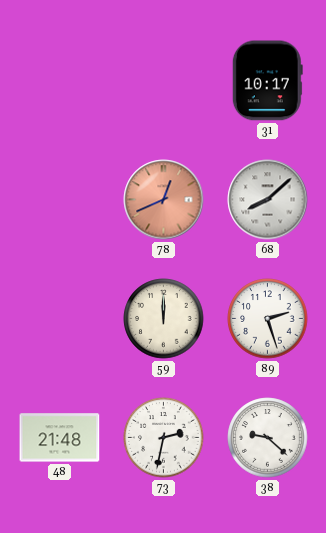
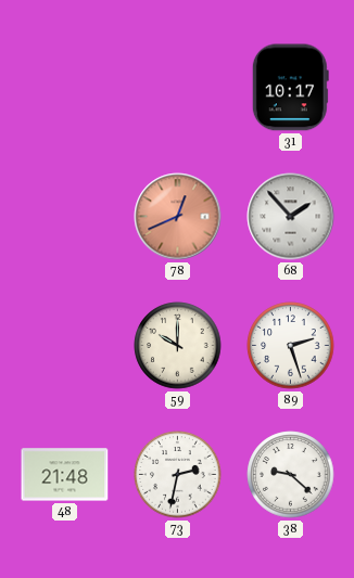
68: 8:08 -> 1:53 (291, 217)
59: 12:00 -> 10:00 (178, 346)
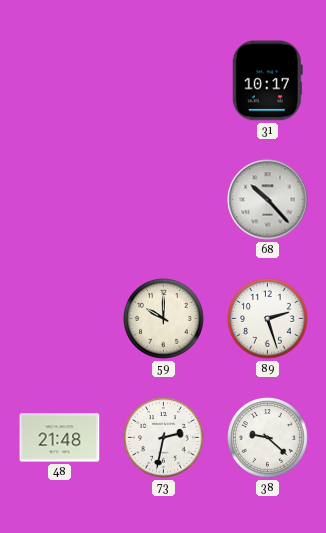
78: 12:41 -> none (178, 217)
68: 1:53 -> 10:23 (268, 200)
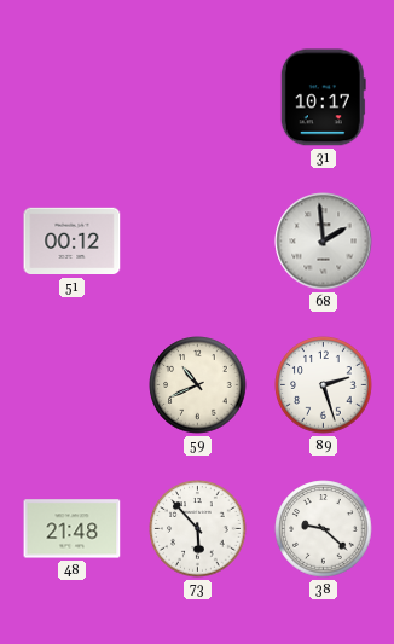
51: none -> 00:12 (73, 242)
68: 10:23 -> 1:59 (324, 242)
59: 10:00 -> 10:41 (198, 385)
73: 2:32 -> 5:53 (198, 529)
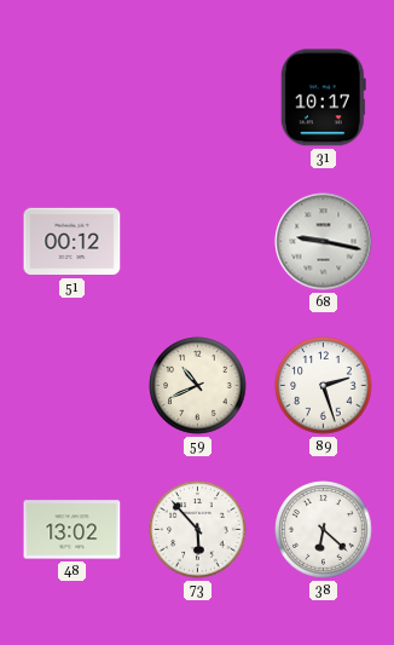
68: 1:59 -> 9:17 (324, 242)
48: 21:48 -> 13:02 (73, 530)
38: 9:22 -> 6:22 (324, 530)
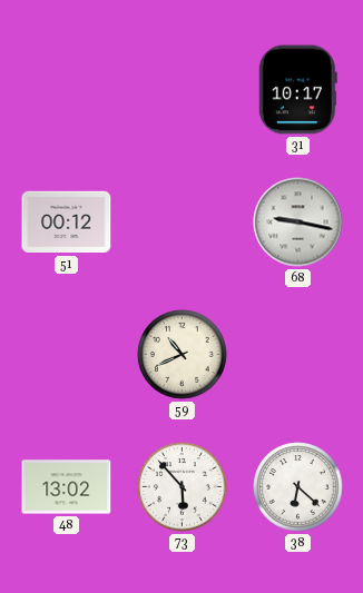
89: 2:27 -> none (324, 386)
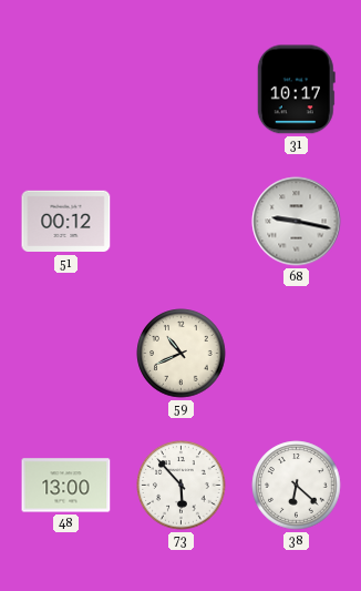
48: 13:02 -> 13:00 (66, 486)
